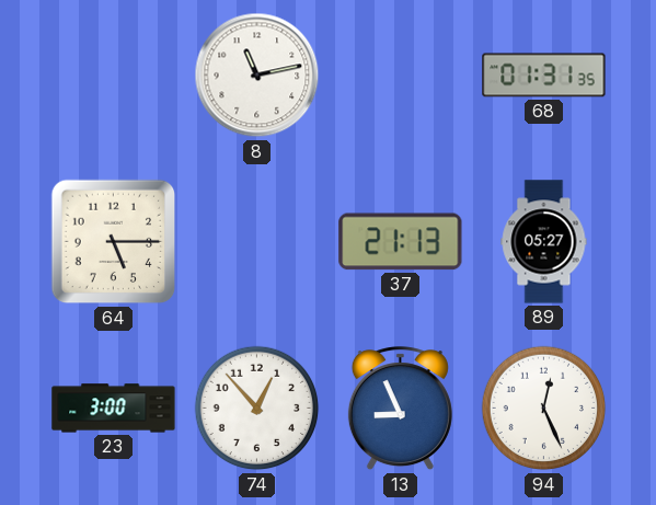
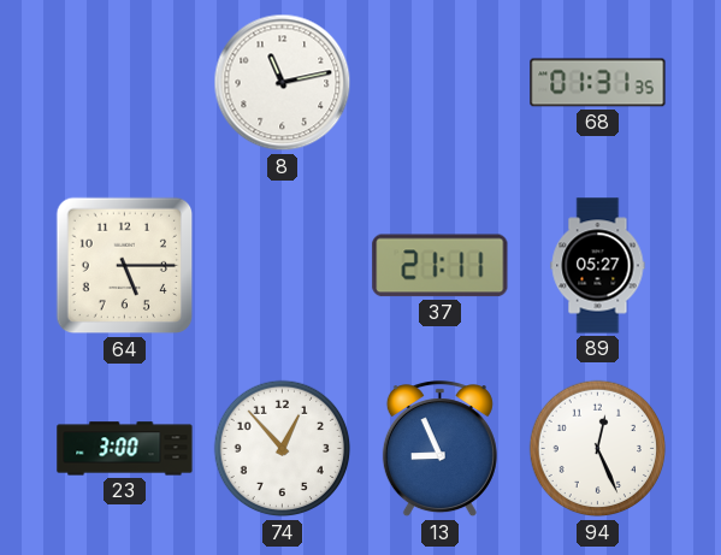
37: 21:13 -> 21:11 (441, 266)
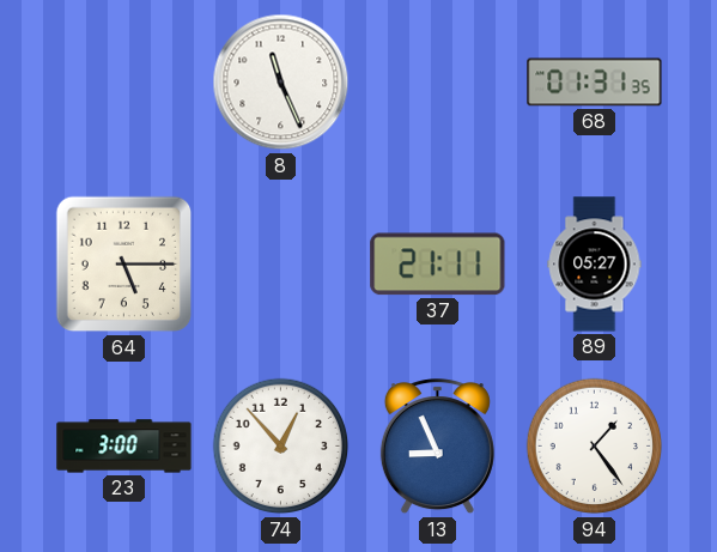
8: 11:13 -> 11:26 (281, 83)
94: 12:26 -> 1:24 (595, 447)
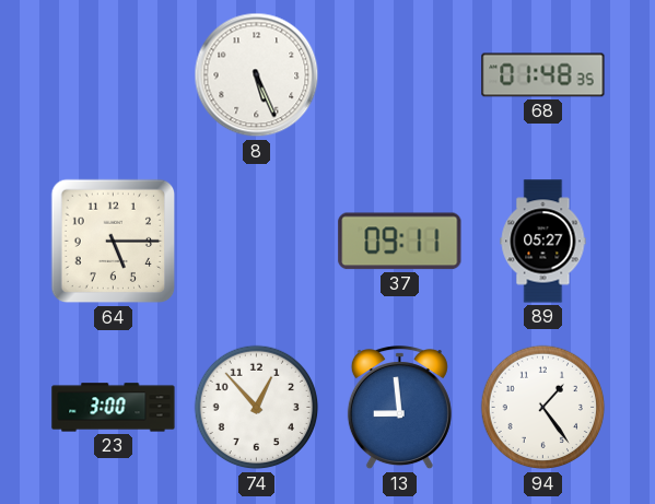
8: 11:26 -> 5:26 (257, 75)
68: 01:31 -> 01:48 (543, 75)
37: 21:11 -> 09:11 (400, 242)
13: 8:56 -> 8:59 (399, 408)
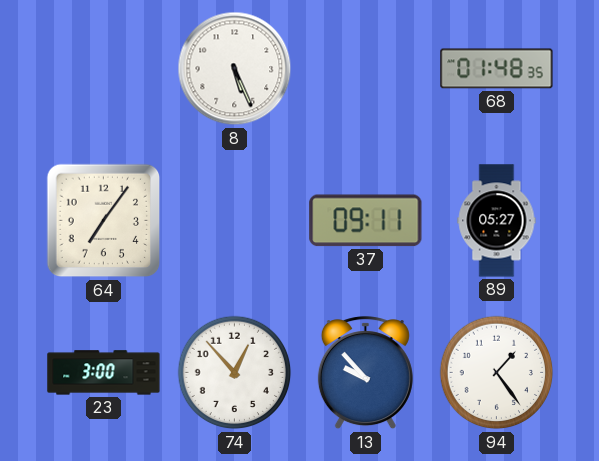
64: 5:15 -> 7:06 (104, 221)
13: 8:59 -> 9:53 (365, 373)
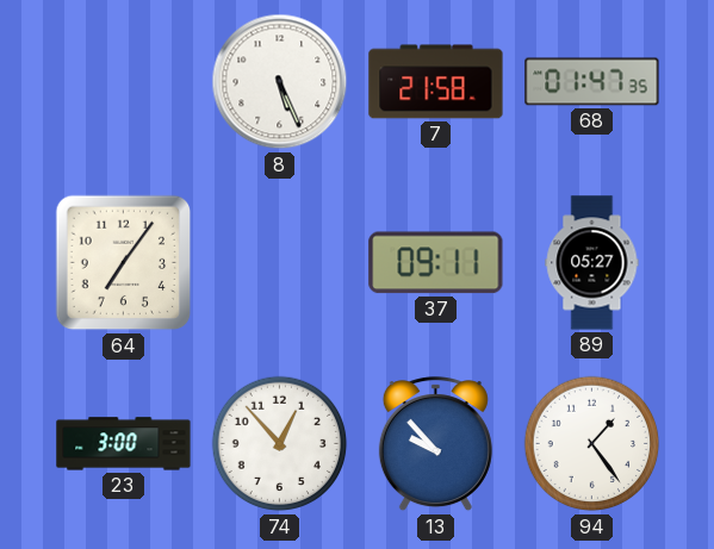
7: none -> 21:58 (436, 82)
68: 01:48 -> 01:47 (592, 82)
